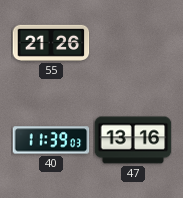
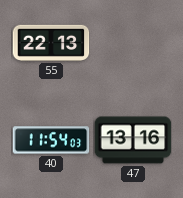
55: 21:26 -> 22:13 (51, 43)
40: 11:39 -> 11:54 (51, 140)
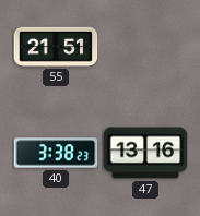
55: 22:13 -> 21:51 (56, 47)
40: 11:54 -> 3:38 (56, 153)
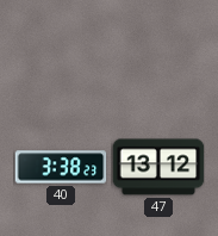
55: 21:51 -> none (56, 47)
47: 13:16 -> 13:12 (158, 167)
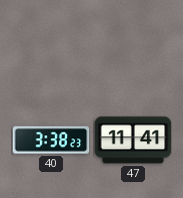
47: 13:12 -> 11:41 (133, 140)
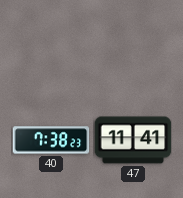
40: 3:38 -> 7:38 (51, 140)
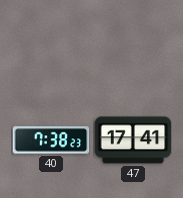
47: 11:41 -> 17:41 (133, 140)
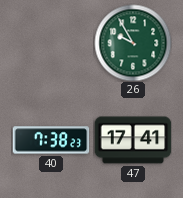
26: none -> 9:55 (133, 43)
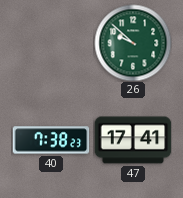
26: 9:55 -> 9:52 (133, 43)
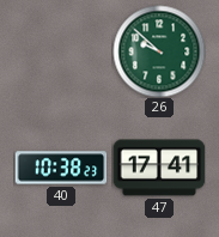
40: 7:38 -> 10:38 (61, 168)
